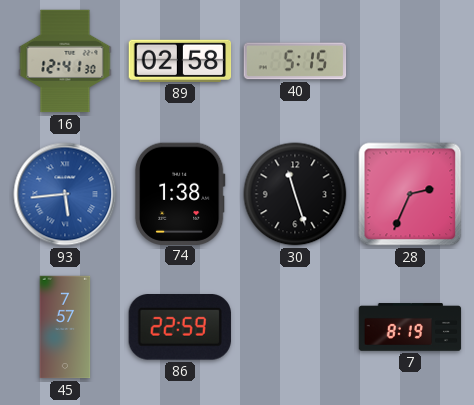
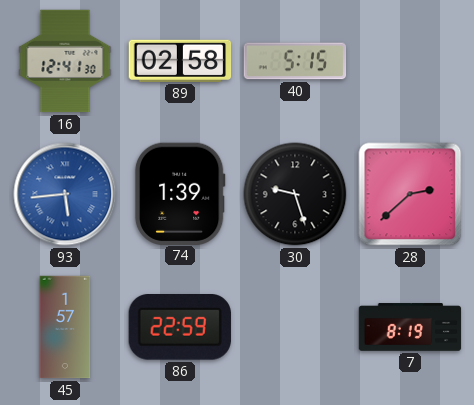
74: 1:38 -> 1:39 (180, 193)
30: 11:27 -> 9:27 (295, 194)
28: 2:34 -> 2:38 (410, 194)
45: 7:57 -> 1:57 (65, 327)
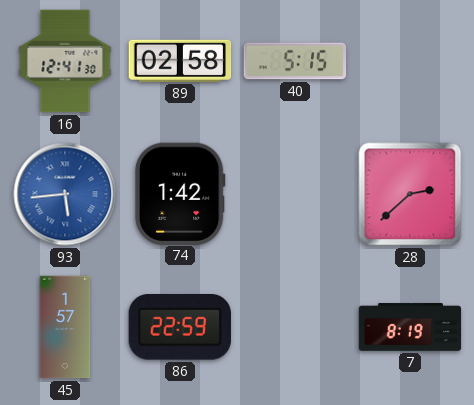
74: 1:39 -> 1:42 (180, 193)
30: 9:27 -> none (295, 194)
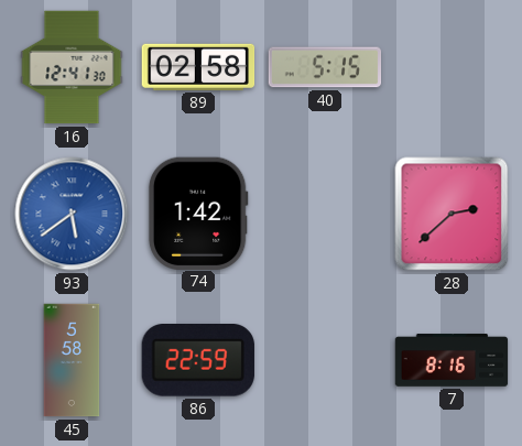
93: 5:44 -> 5:39 (72, 214)
45: 1:57 -> 5:58 (72, 360)
7: 8:19 -> 8:16 (452, 360)
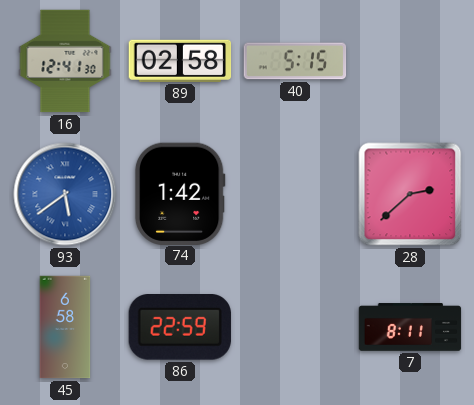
45: 5:58 -> 6:58 (65, 327)
7: 8:16 -> 8:11 (410, 327)
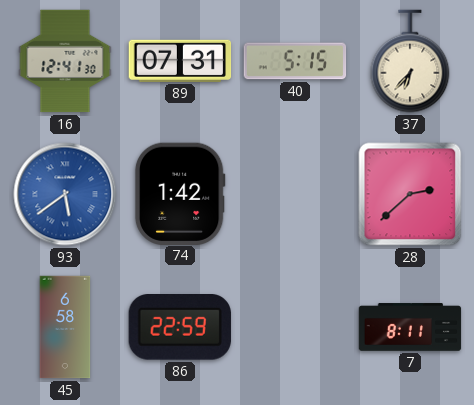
89: 02:58 -> 07:31 (180, 61)
37: none -> 6:37 (410, 61)
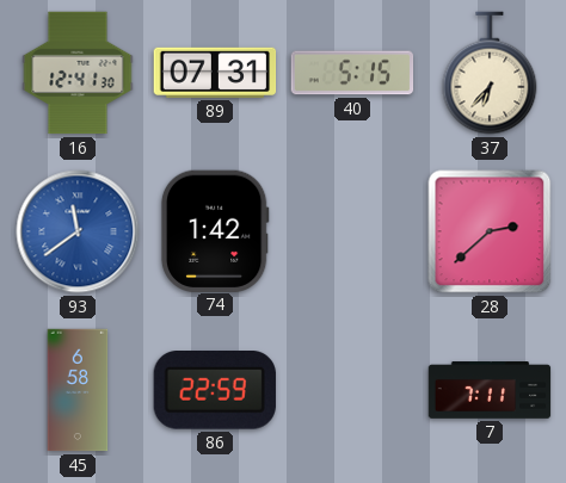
93: 5:39 -> 11:39 (78, 231)
7: 8:11 -> 7:11 (490, 390)
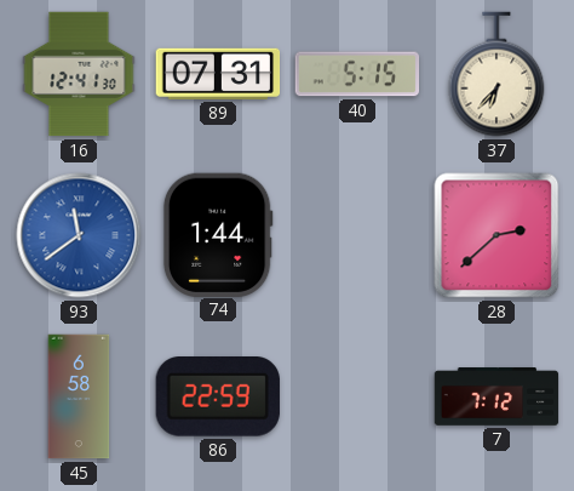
74: 1:42 -> 1:44 (218, 234)
7: 7:11 -> 7:12 (496, 396)
